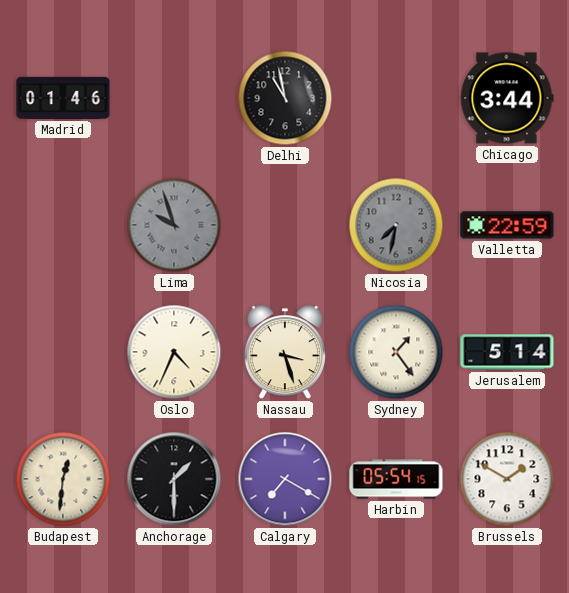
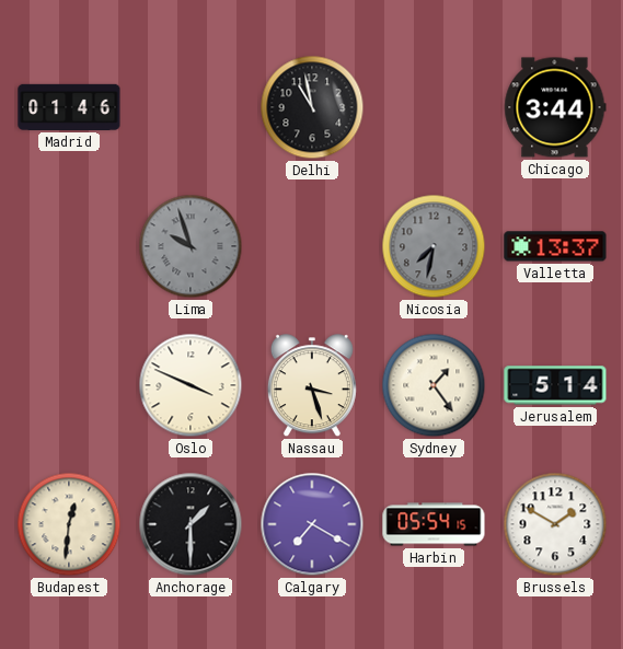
Valletta: 22:59 -> 13:37 (555, 246)
Oslo: 4:34 -> 3:49 (191, 385)
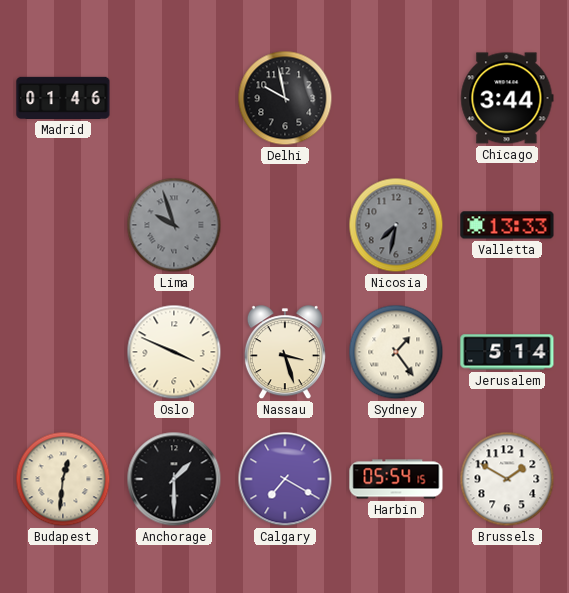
Delhi: 10:58 -> 9:58 (285, 98)
Valletta: 13:37 -> 13:33 (507, 225)
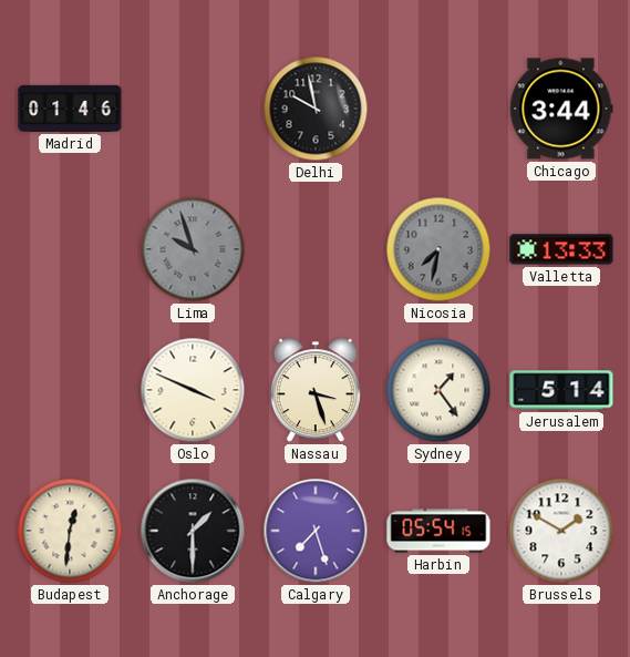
Calgary: 7:20 -> 7:27 (316, 531)
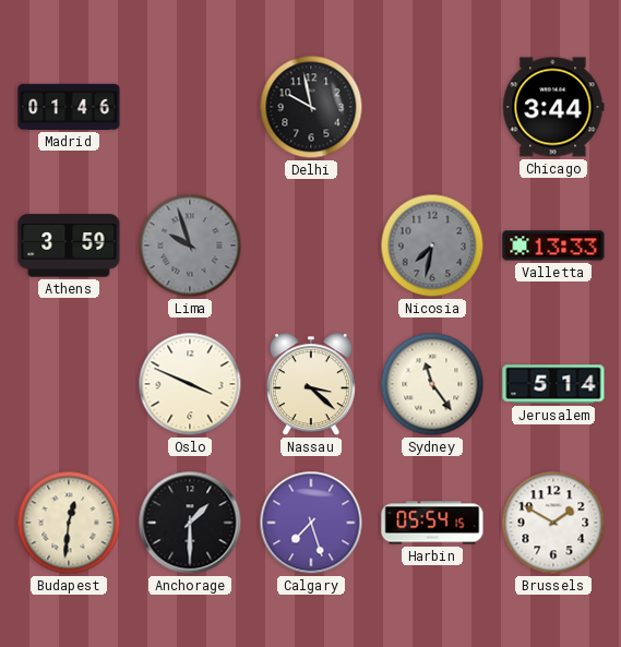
Athens: none -> 3:59 (69, 245)
Nassau: 3:27 -> 3:22 (311, 385)
Sydney: 1:24 -> 11:24 (432, 384)
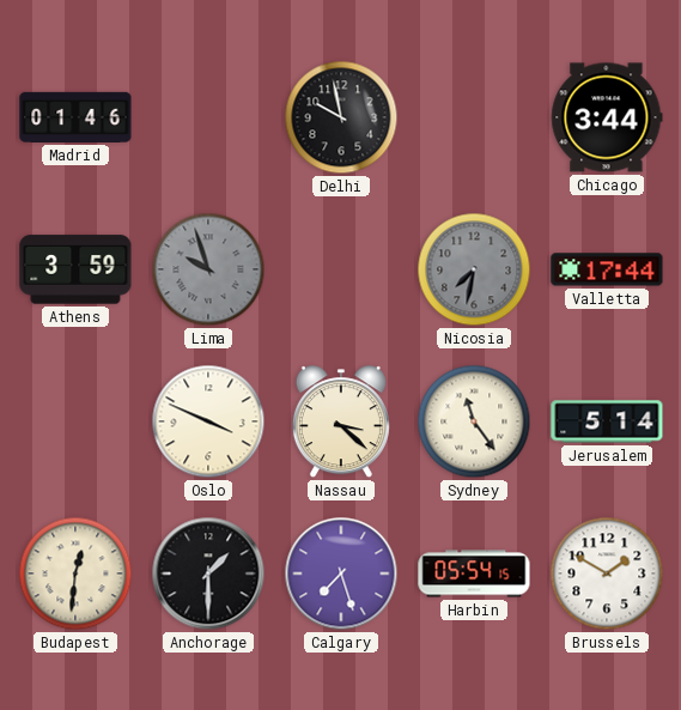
Valletta: 13:33 -> 17:44 (607, 269)
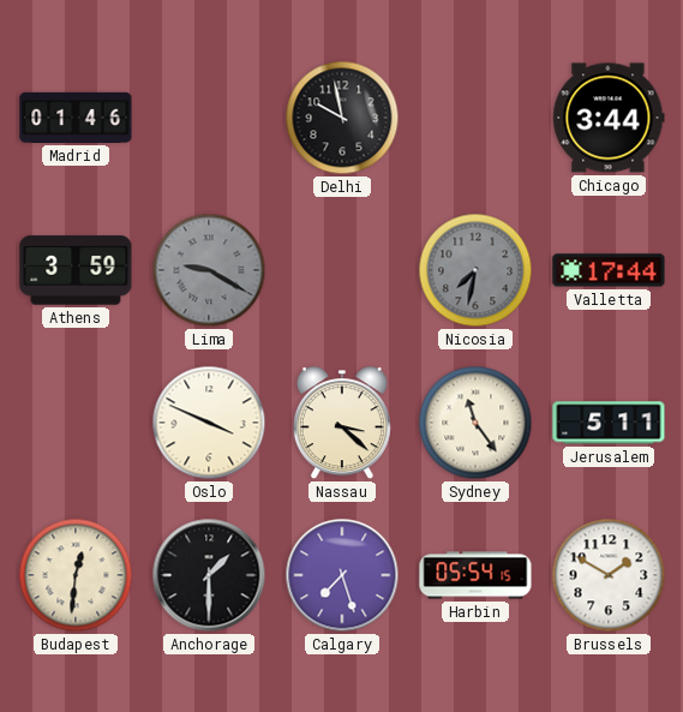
Lima: 9:57 -> 9:20 (209, 270)
Jerusalem: 5:14 -> 5:11 (609, 423)
